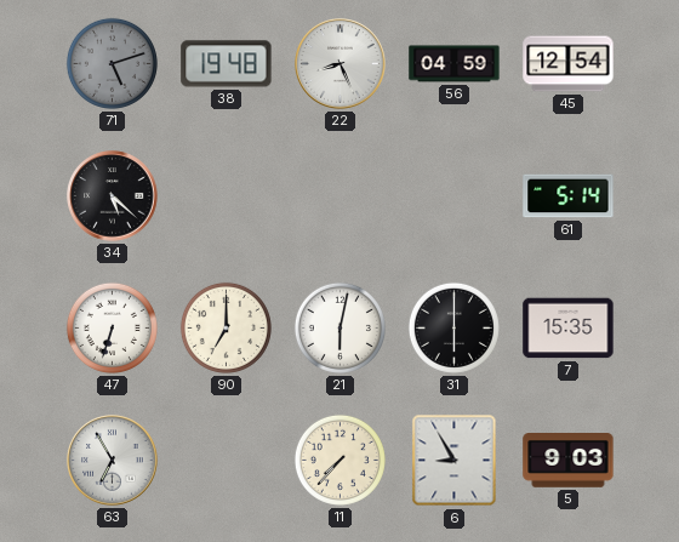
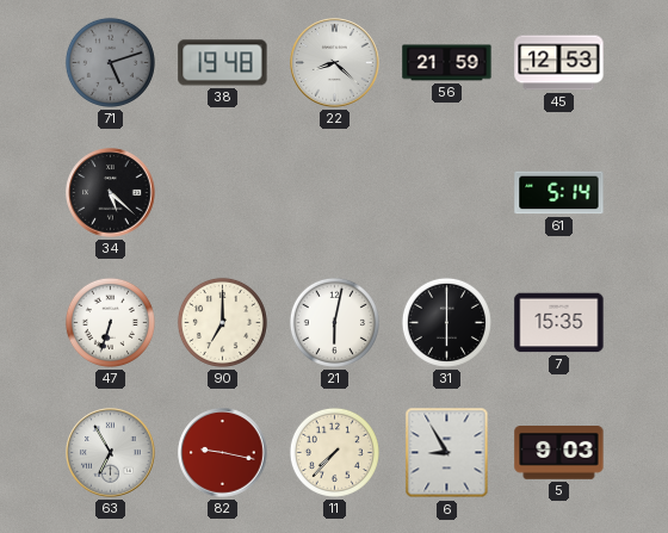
22: 8:26 -> 8:22 (335, 63)
56: 04:59 -> 21:59 (447, 63)
45: 12:54 -> 12:53 (559, 63)
82: none -> 9:17 (223, 453)
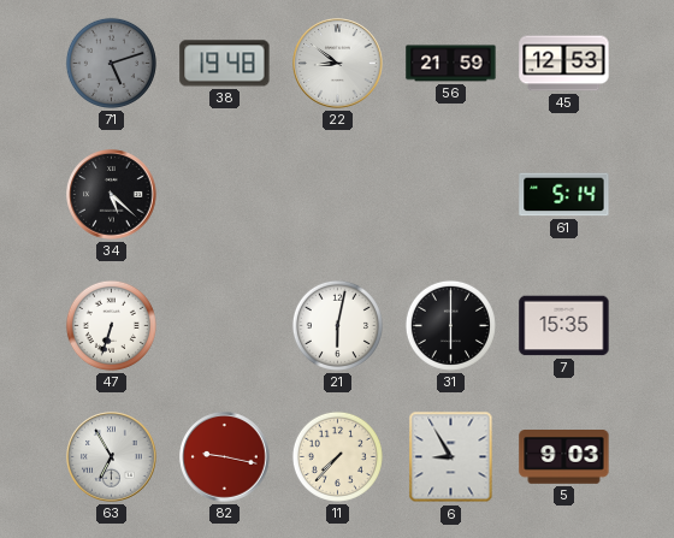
22: 8:22 -> 8:51 (338, 64)
90: 7:00 -> none (222, 322)
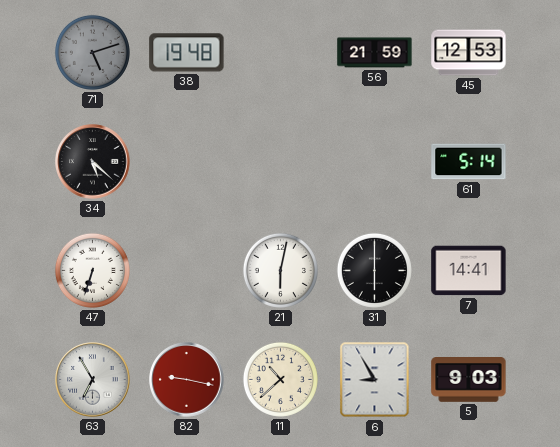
22: 8:51 -> none (338, 64)
7: 15:35 -> 14:41 (469, 271)
11: 7:37 -> 10:38 (280, 379)
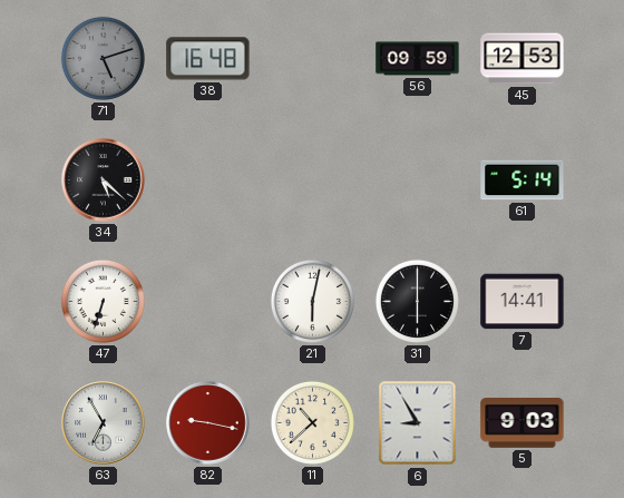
38: 19:48 -> 16:48 (208, 59)
56: 21:59 -> 09:59 (418, 59)
